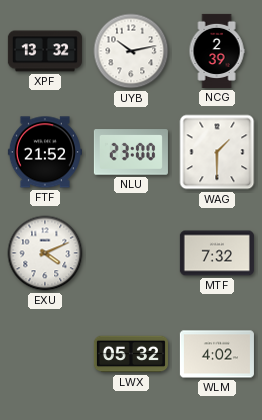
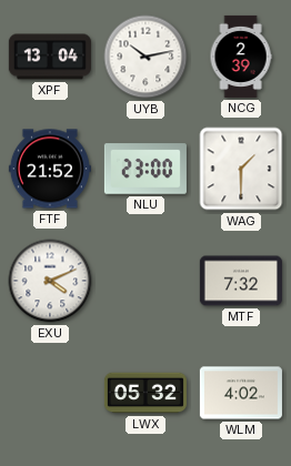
XPF: 13:32 -> 13:04 (50, 57)
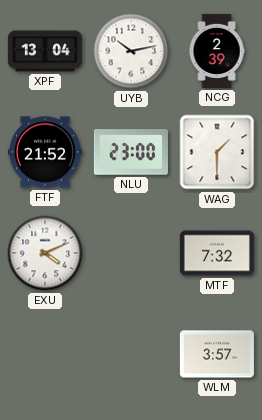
LWX: 05:32 -> none (145, 393)
WLM: 4:02 -> 3:57 (217, 354)
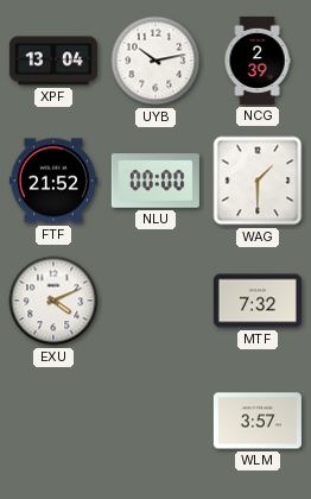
NLU: 23:00 -> 00:00 (155, 181)
